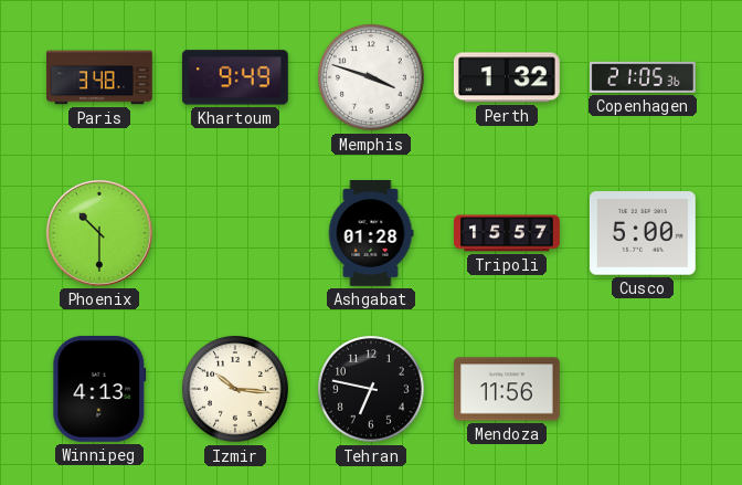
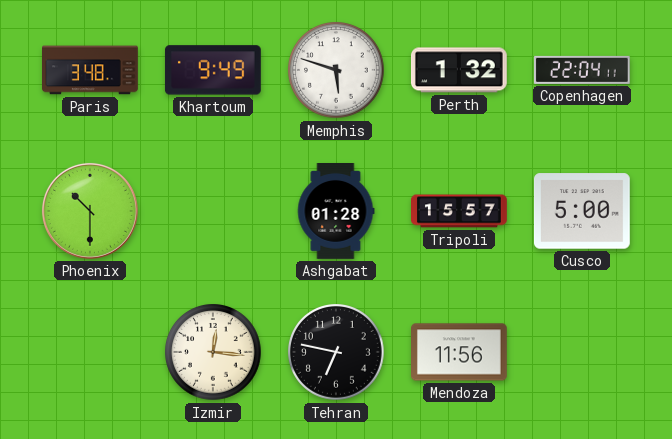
Memphis: 3:48 -> 5:48 (337, 71)
Copenhagen: 21:05 -> 22:04 (582, 70)
Winnipeg: 4:13 -> none (99, 389)
Izmir: 10:16 -> 12:16 (214, 353)
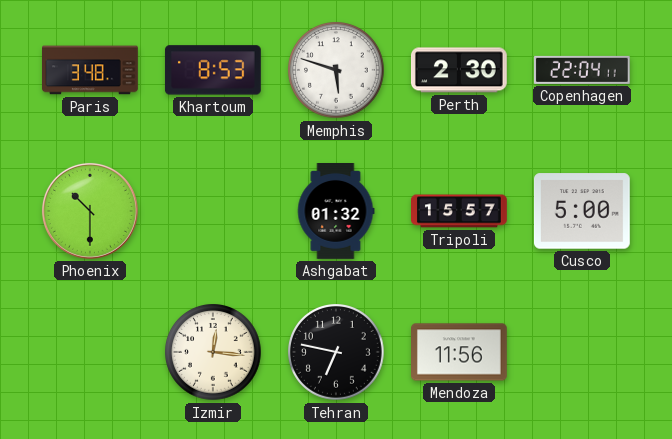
Khartoum: 9:49 -> 8:53 (213, 70)
Perth: 1:32 -> 2:30 (459, 70)
Ashgabat: 01:28 -> 01:32 (336, 212)
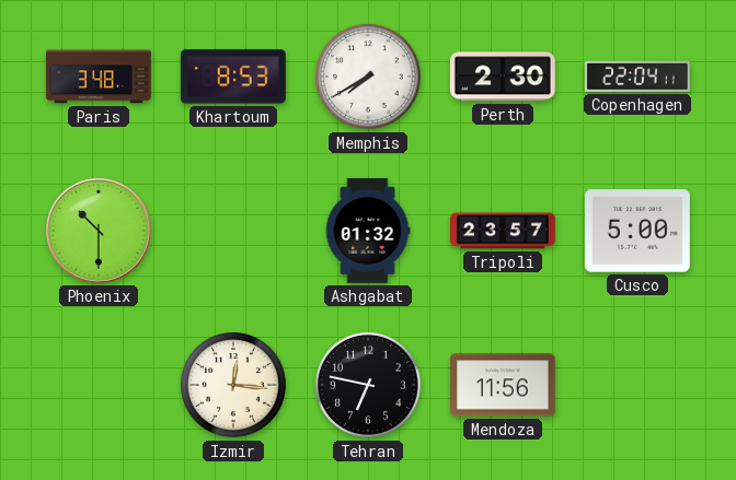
Memphis: 5:48 -> 7:40 (369, 78)
Tripoli: 15:57 -> 23:57 (504, 231)
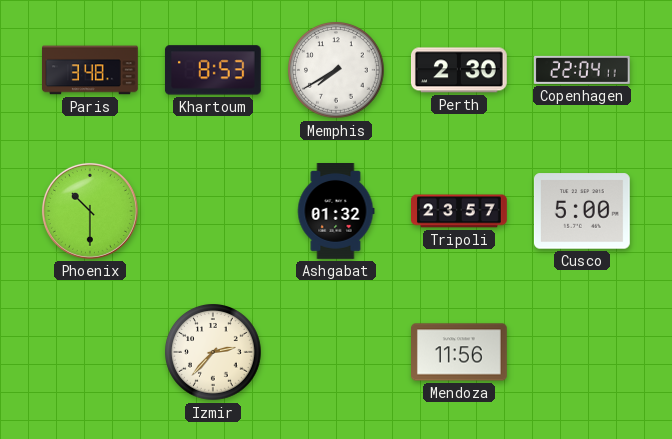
Izmir: 12:16 -> 2:37 (214, 353)
Tehran: 6:47 -> none (369, 386)
